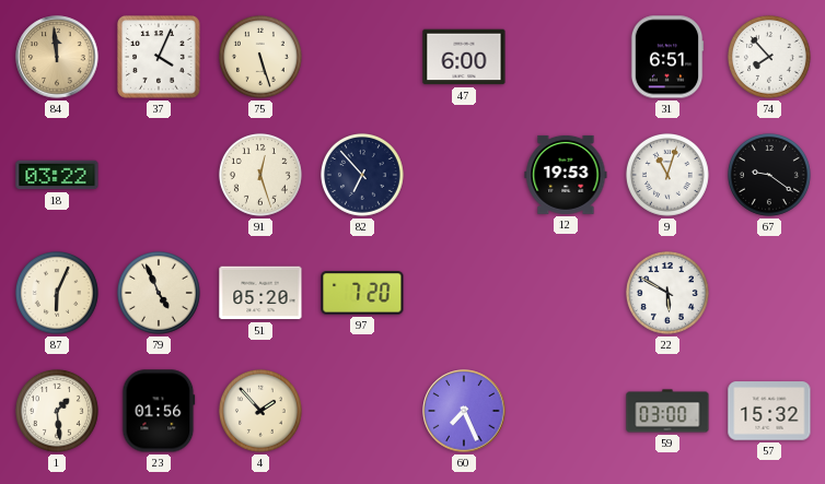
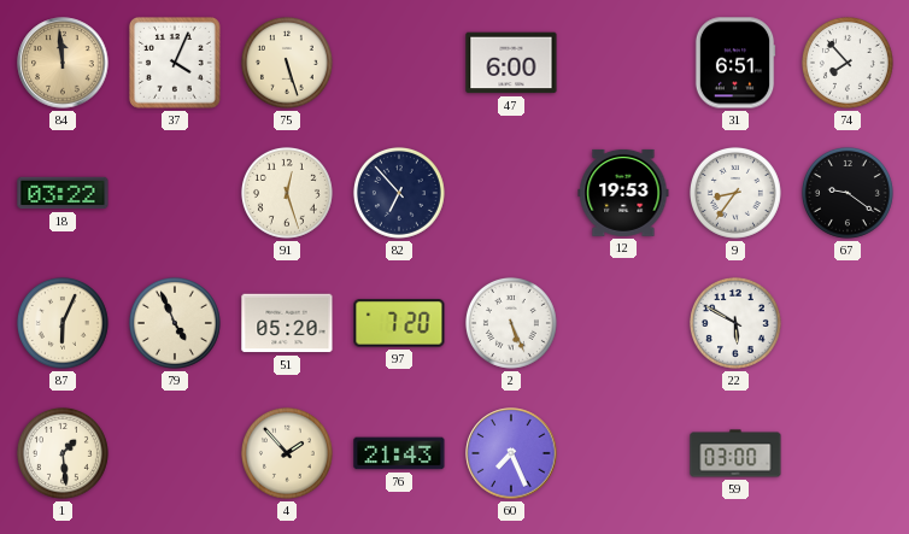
9: 11:03 -> 8:36 (735, 193)
2: none -> 5:26 (511, 323)
23: 01:56 -> none (159, 411)
76: none -> 21:43 (399, 453)
57: 15:32 -> none (769, 411)
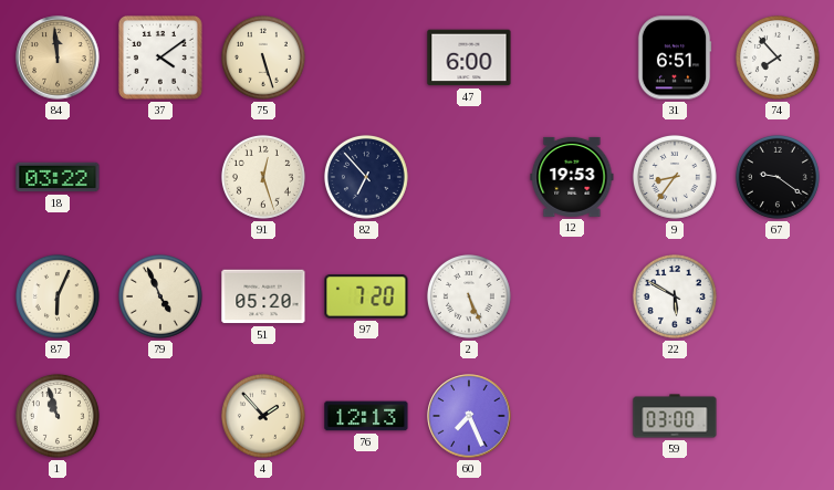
37: 4:04 -> 4:09 (160, 58)
1: 1:29 -> 10:57 (58, 416)
76: 21:43 -> 12:13 (366, 416)
